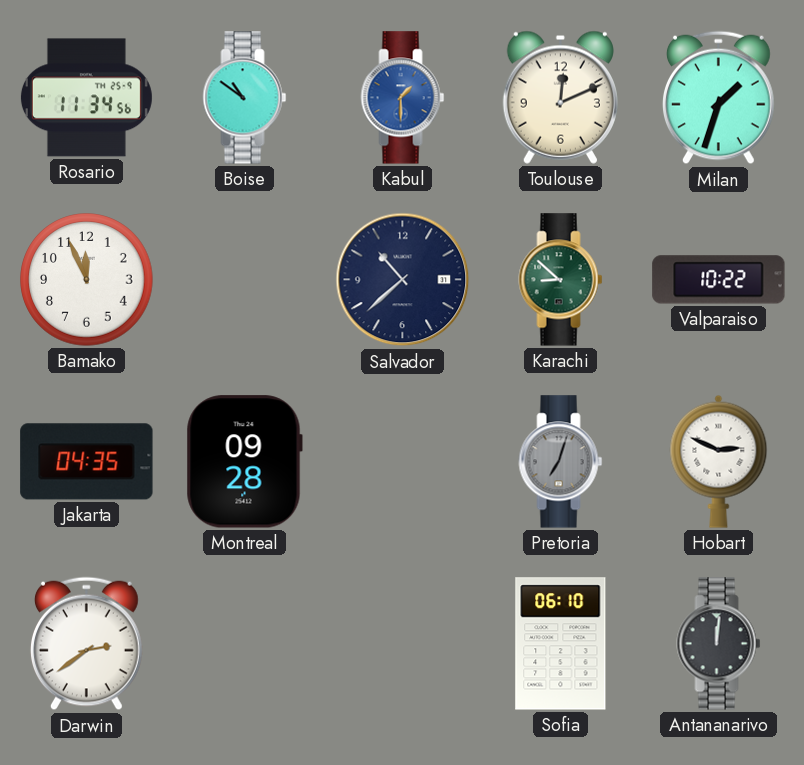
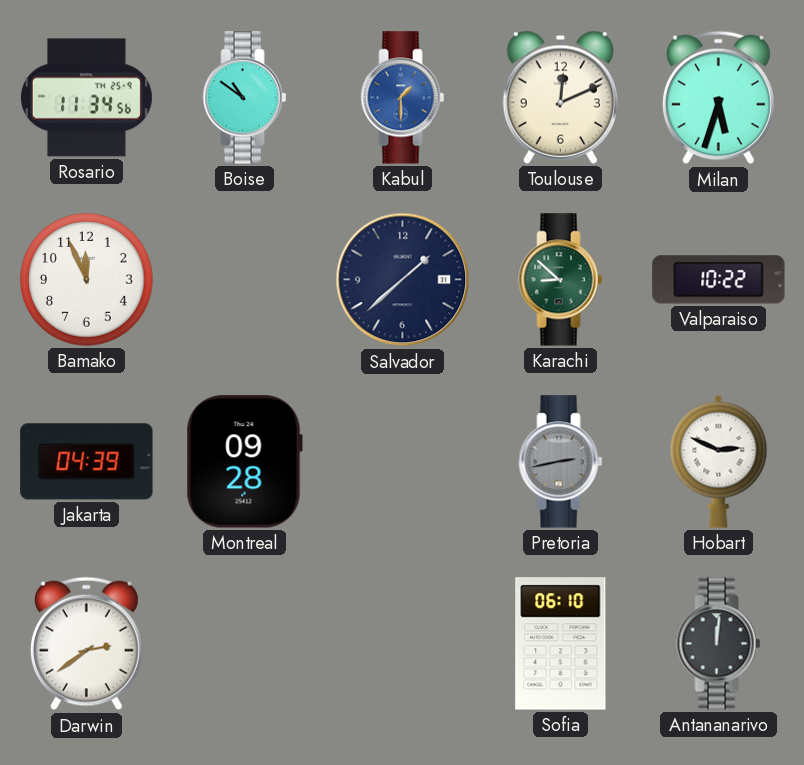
Milan: 1:33 -> 5:33 (718, 98)
Salvador: 10:38 -> 1:38 (403, 280)
Jakarta: 04:35 -> 04:39 (87, 462)
Pretoria: 7:03 -> 2:43 (561, 462)
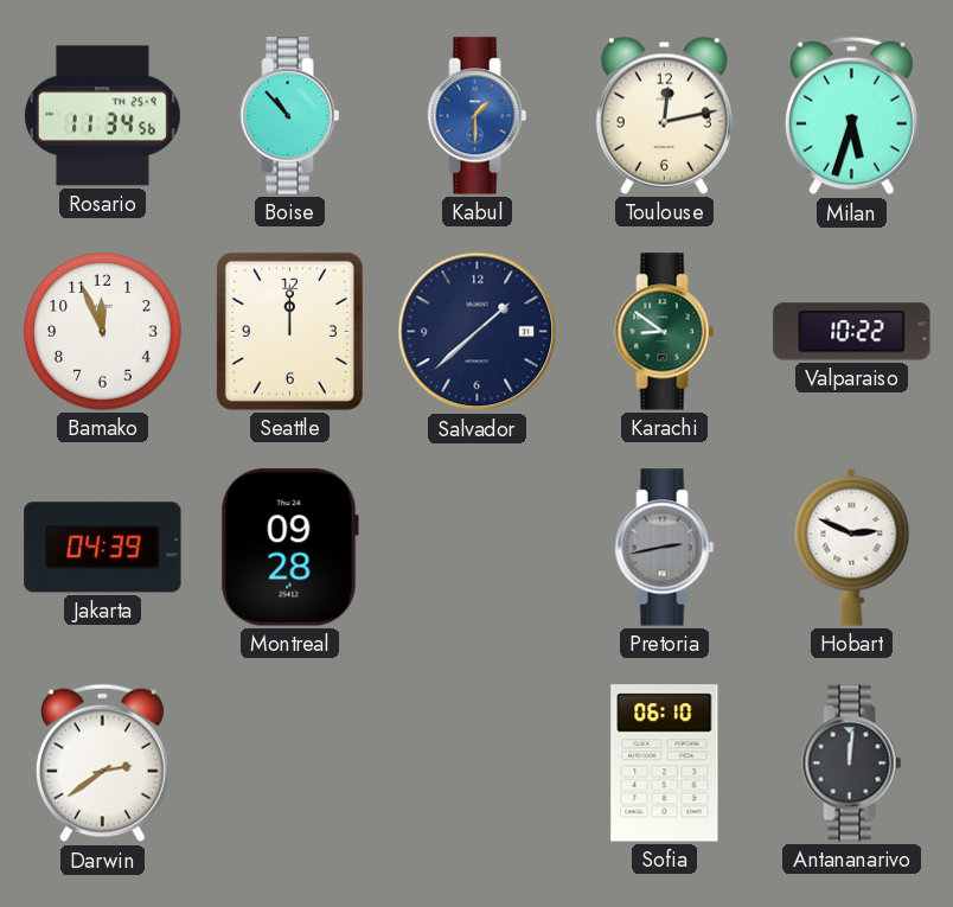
Boise: 10:51 -> 10:53 (290, 116)
Toulouse: 12:11 -> 12:13 (664, 115)
Seattle: none -> 12:00 (289, 331)
Karachi: 8:52 -> 8:51 (665, 332)
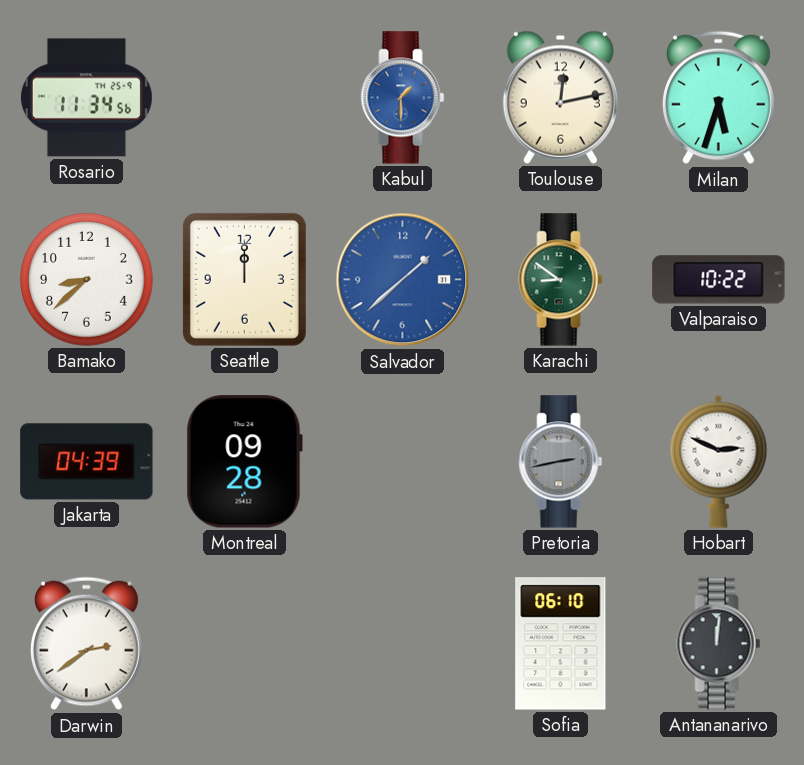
Boise: 10:53 -> none (290, 116)
Bamako: 11:56 -> 8:38 (87, 280)
Salvador dial: navy -> blue (403, 280)
